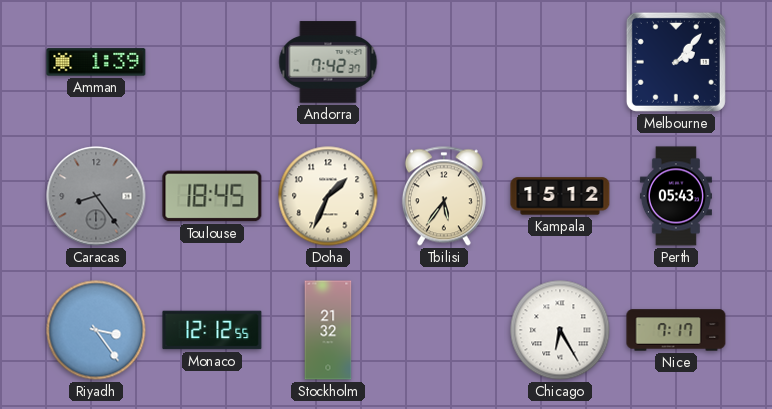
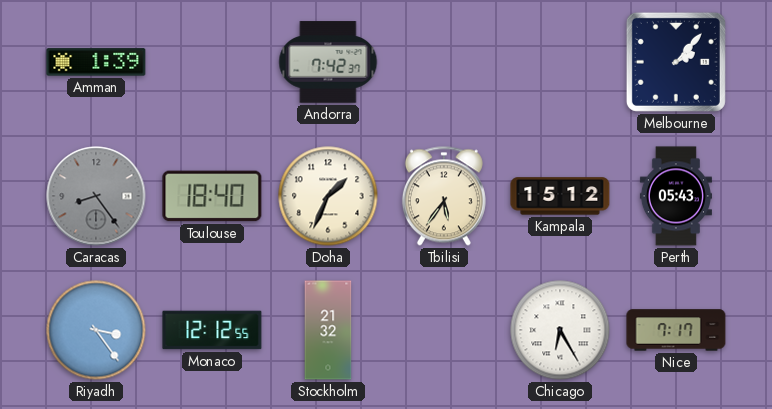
Toulouse: 18:45 -> 18:40 (212, 196)
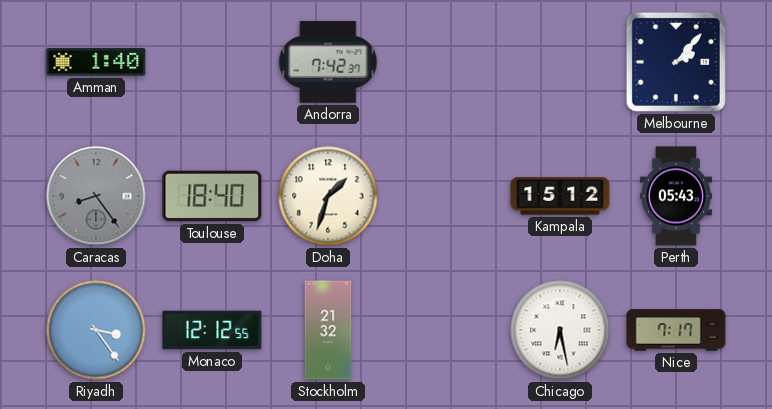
Amman: 1:39 -> 1:40 (96, 62)
Doha: 1:34 -> 1:33 (328, 196)
Tbilisi: 5:36 -> none (444, 196)
Chicago: 6:25 -> 6:28 (560, 330)
